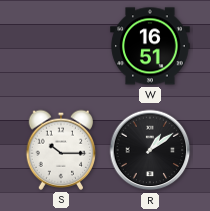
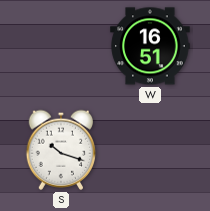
S: 10:15 -> 10:18 (61, 150)
R: 1:09 -> none (150, 150)
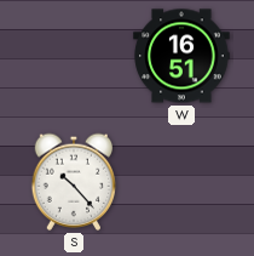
S: 10:18 -> 10:23 (74, 182)
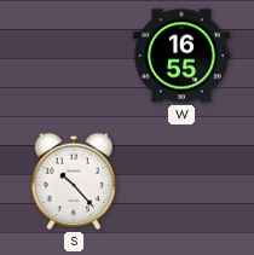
W: 16:51 -> 16:55 (181, 56)
